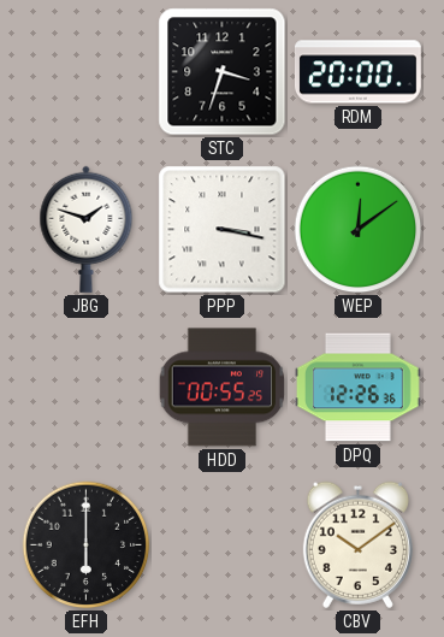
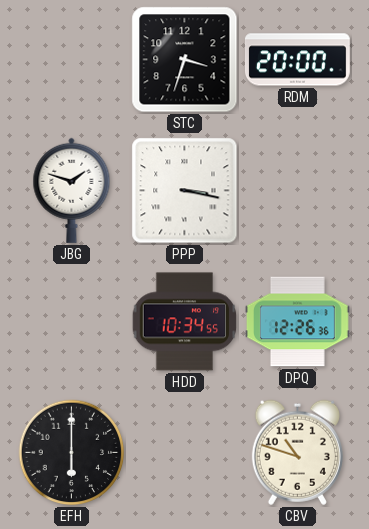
WEP: 12:09 -> none (359, 230)
HDD: 00:55 -> 10:34 (185, 322)
CBV: 10:09 -> 10:48 (297, 452)
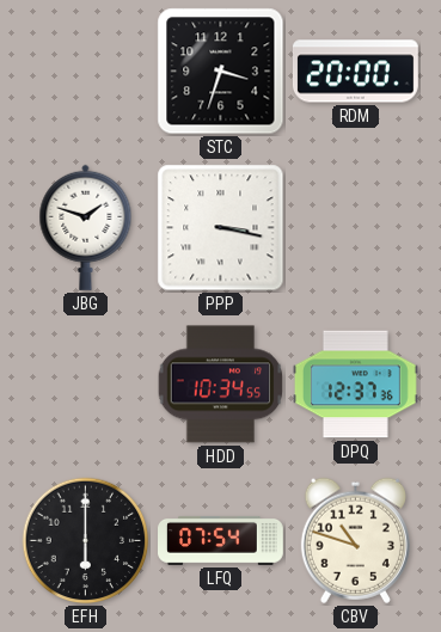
DPQ: 12:26 -> 12:37 (356, 385)
LFQ: none -> 07:54 (221, 540)
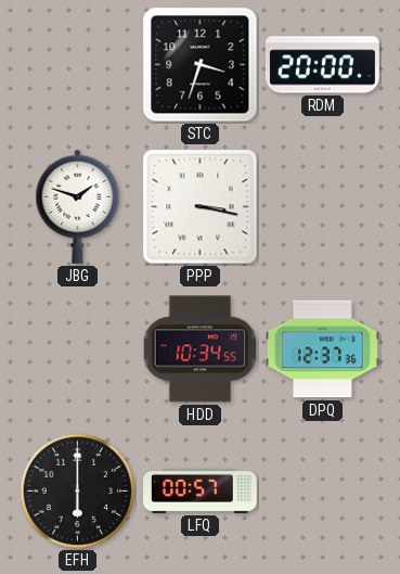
LFQ: 07:54 -> 00:57 (201, 490)
CBV: 10:48 -> none (355, 540)
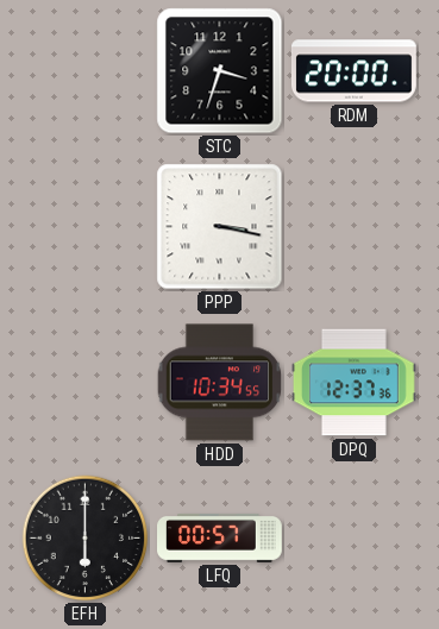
JBG: 1:48 -> none (78, 206)
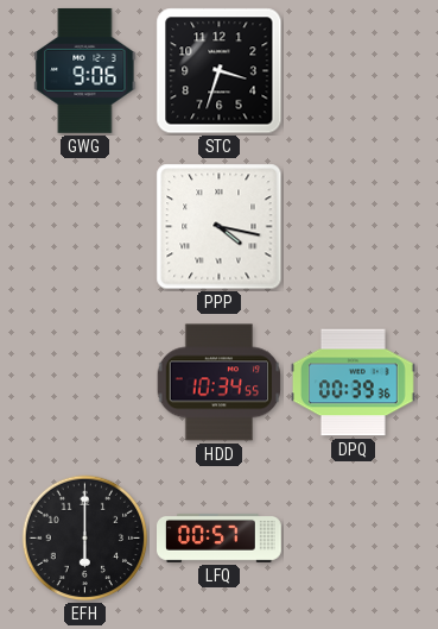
GWG: none -> 9:06 (85, 70)
RDM: 20:00 -> none (353, 71)
PPP: 3:17 -> 4:17 (220, 227)
DPQ: 12:37 -> 00:39 (354, 383)
